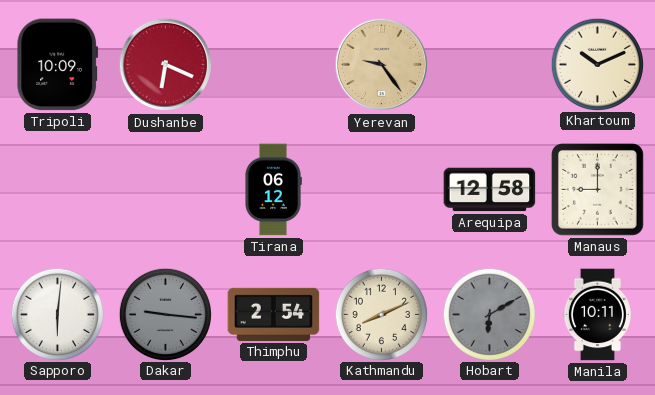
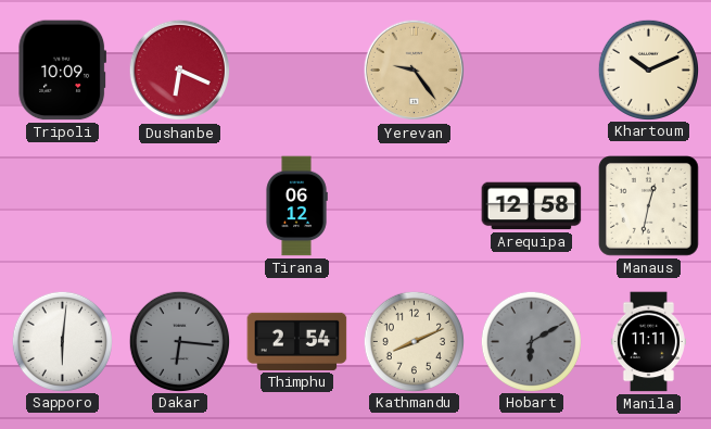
Manaus: 9:00 -> 12:32 (649, 206)
Dakar: 9:16 -> 6:16 (179, 341)
Manila: 10:11 -> 11:11 (648, 342)
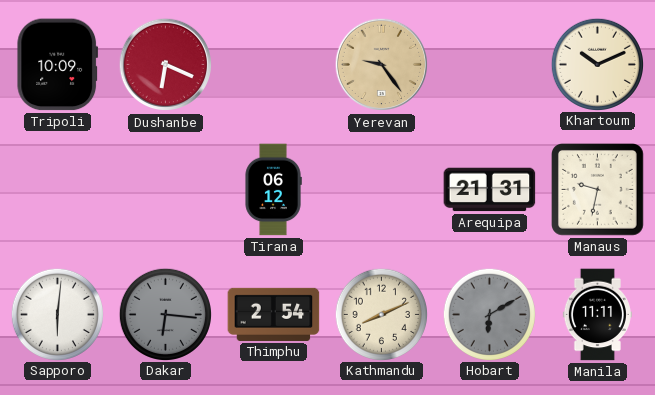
Arequipa: 12:58 -> 21:31 (490, 190)
Manaus: 12:32 -> 9:32 (598, 190)
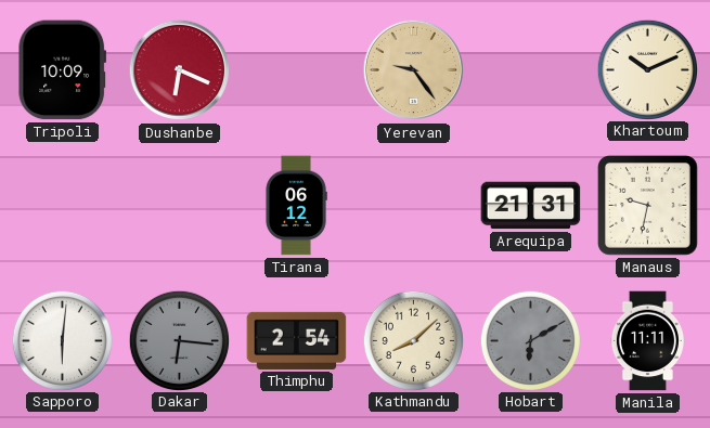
Kathmandu: 8:11 -> 8:08 (413, 340)
